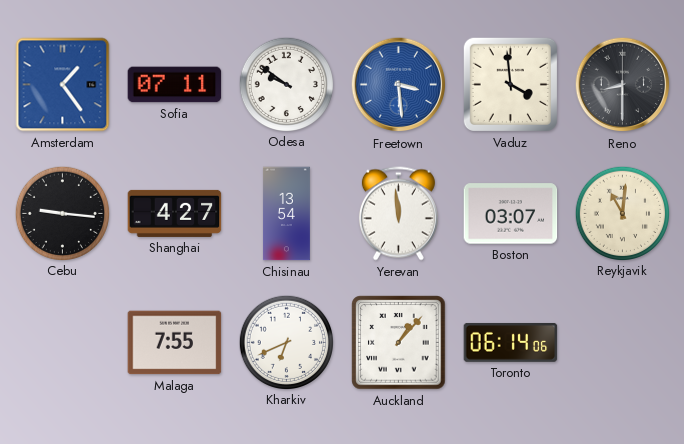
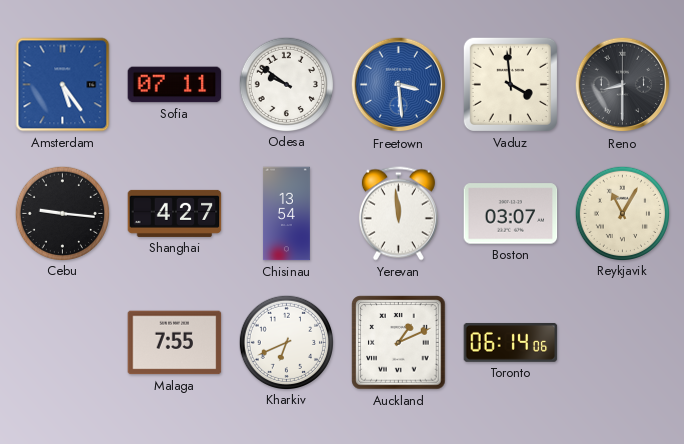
Amsterdam: 1:24 -> 5:24 (63, 85)
Reykjavik: 11:01 -> 11:05 (622, 213)
Auckland: 1:07 -> 1:11 (399, 343)
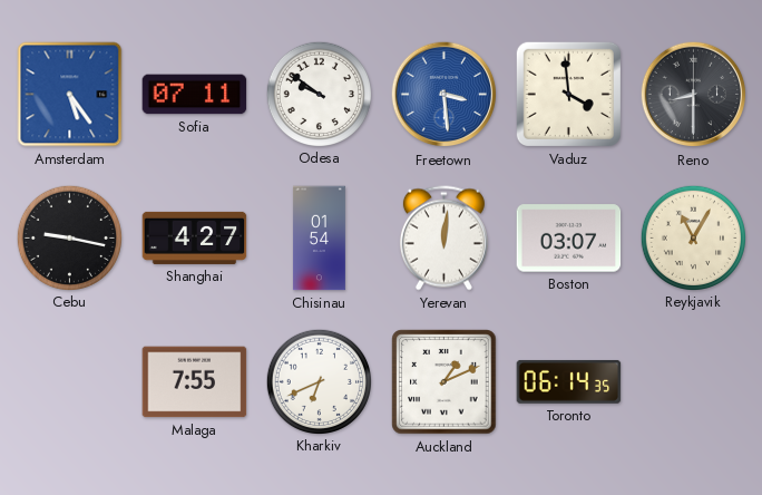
Cebu: 9:16 -> 9:17 (69, 237)
Chisinau: 13:54 -> 01:54 (319, 239)
Yerevan: 11:59 -> 12:01 (443, 239)
Toronto: 06:14:06 -> 06:14:35 (569, 381)
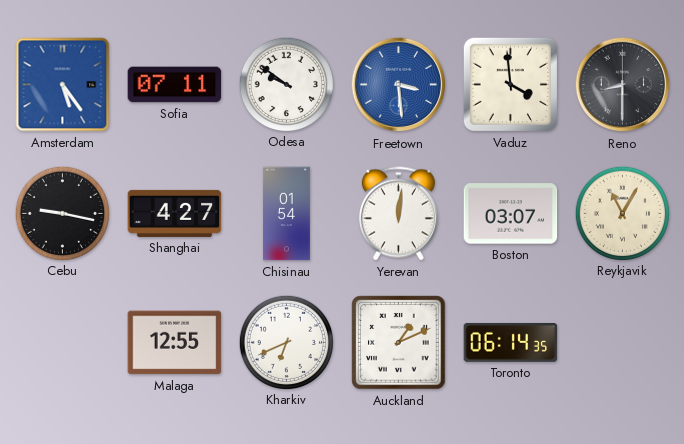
Malaga: 7:55 -> 12:55 (175, 343)
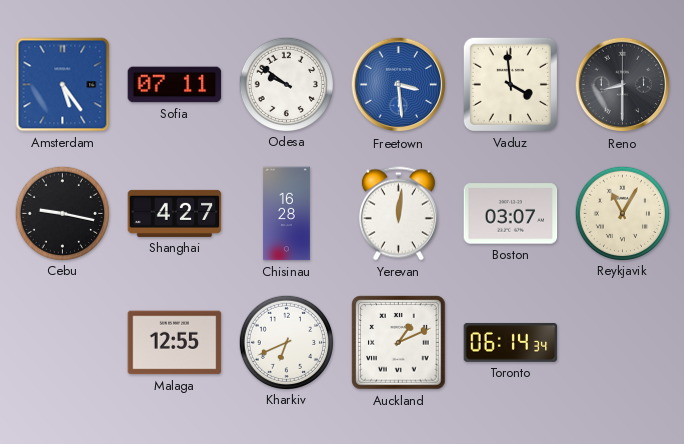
Chisinau: 01:54 -> 16:28 (286, 214)
Toronto: 06:14:35 -> 06:14:34 (511, 342)
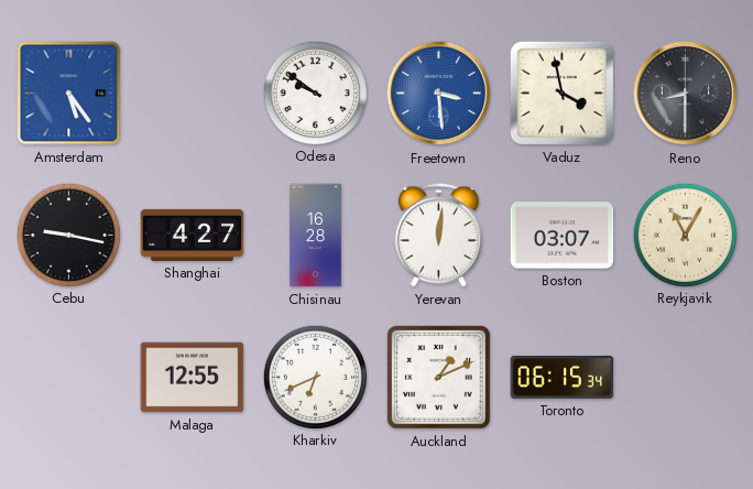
Sofia: 07:11 -> none (175, 85)
Vaduz: 3:59 -> 3:58 (561, 93)
Toronto: 06:14 -> 06:15 (563, 377)
